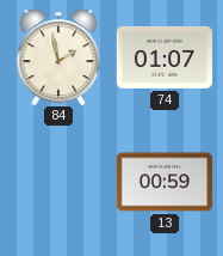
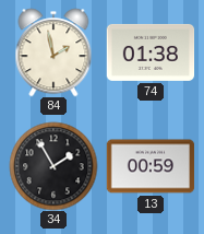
74: 01:07 -> 01:38 (151, 52)
34: none -> 1:55 (53, 166)
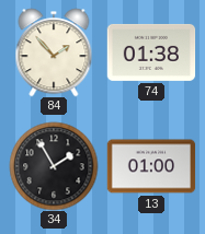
84: 1:58 -> 1:53 (54, 52)
13: 00:59 -> 01:00 (151, 166)
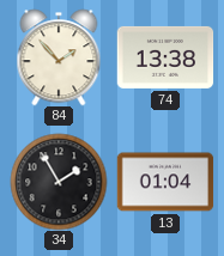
74: 01:38 -> 13:38 (165, 57)
13: 01:00 -> 01:04 (165, 182)
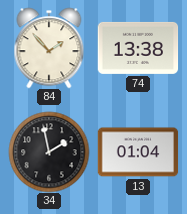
34: 1:55 -> 1:58 (49, 152)
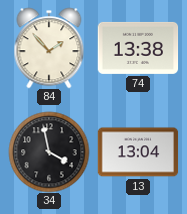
34: 1:58 -> 3:58 (49, 152)
13: 01:04 -> 13:04 (138, 152)
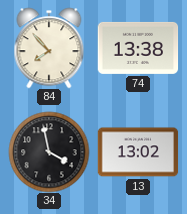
84: 1:53 -> 7:53 (49, 48)
13: 13:04 -> 13:02 (138, 152)
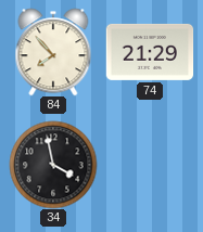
74: 13:38 -> 21:29 (150, 52)
13: 13:02 -> none (138, 152)
